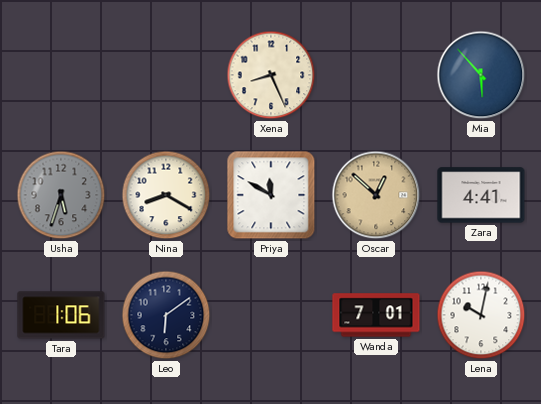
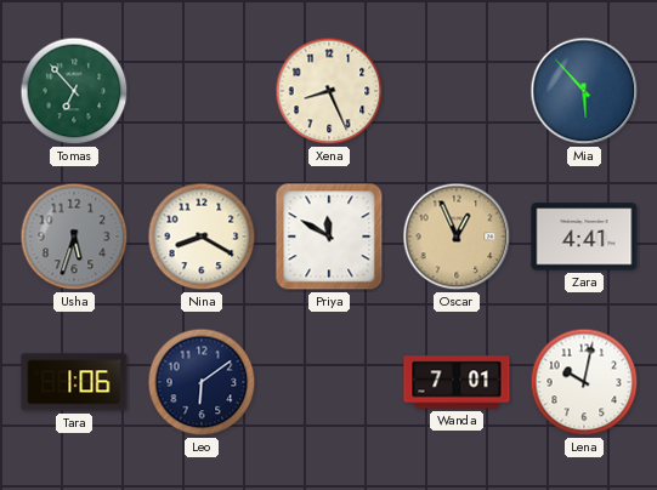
Tomas: none -> 6:53 (74, 91)
Oscar: 12:52 -> 12:56 (457, 237)
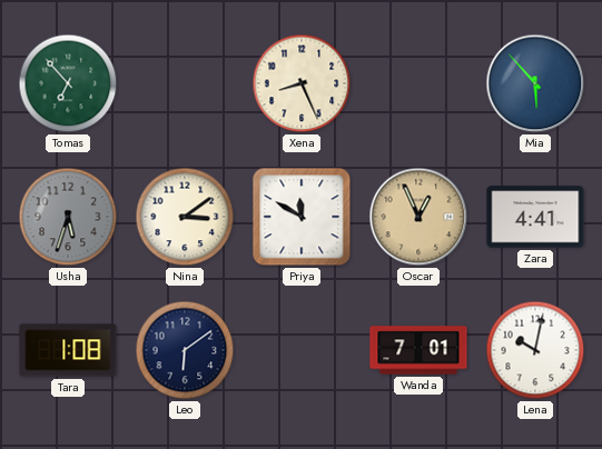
Nina: 8:20 -> 3:09 (185, 217)
Tara: 1:06 -> 1:08 (68, 350)
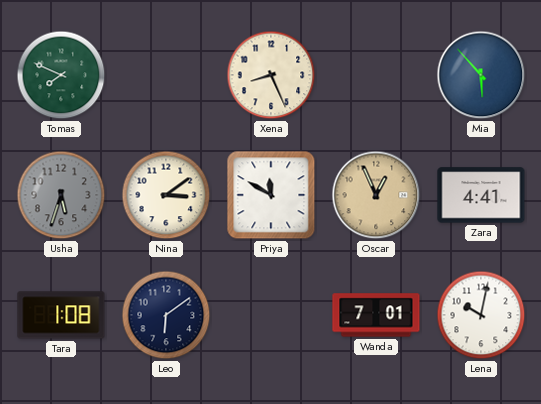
Tomas: 6:53 -> 7:49 (61, 75)
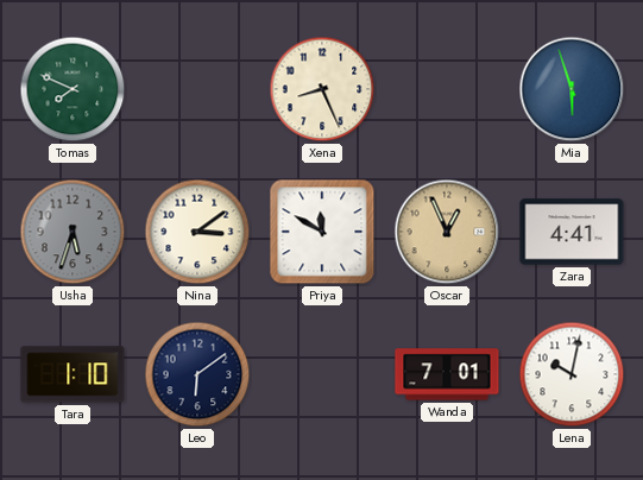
Mia: 5:53 -> 5:57 (572, 89)
Tara: 1:08 -> 1:10 (73, 374)
